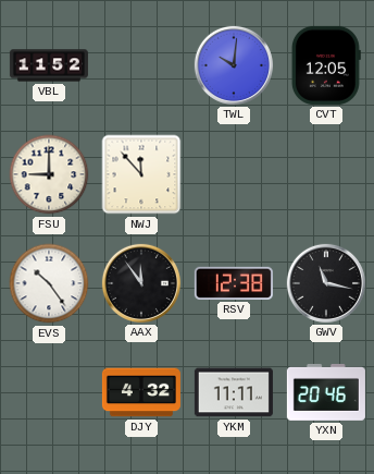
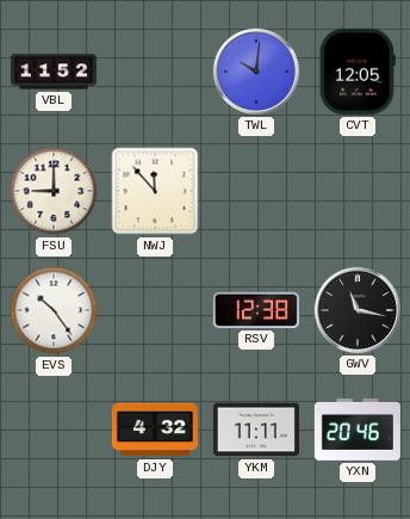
AAX: 11:54 -> none (141, 283)
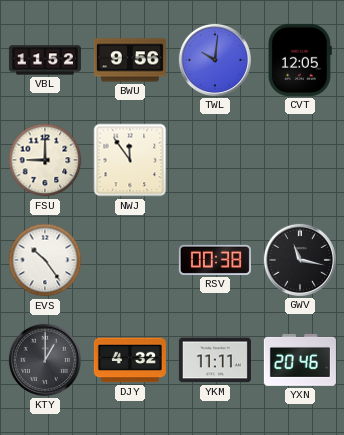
BWU: none -> 9:56 (130, 60)
NWJ: 11:53 -> 11:54 (130, 160)
RSV: 12:38 -> 00:38 (215, 260)
KTY: none -> 1:00 (45, 360)
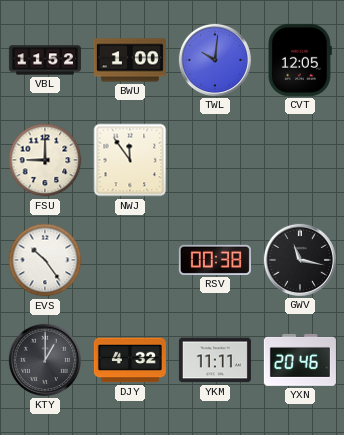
BWU: 9:56 -> 1:00 (130, 60)
